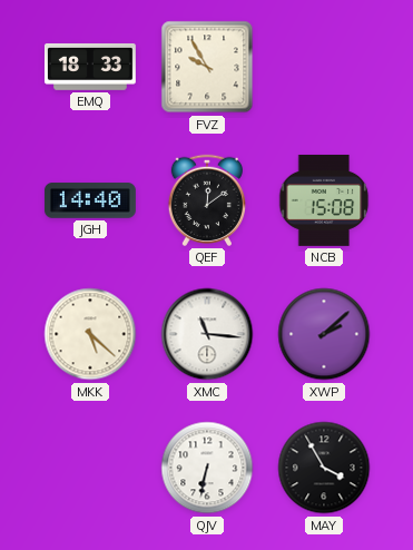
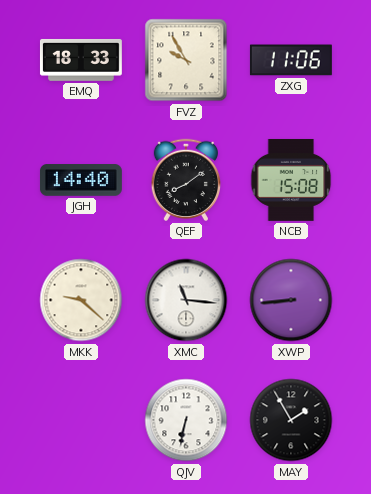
ZXG: none -> 11:06 (291, 60)
QEF: 12:09 -> 8:09 (185, 180)
MKK: 5:22 -> 9:22 (81, 300)
XWP: 2:08 -> 8:44 (291, 300)
MAY: 3:55 -> 1:55 (291, 420)
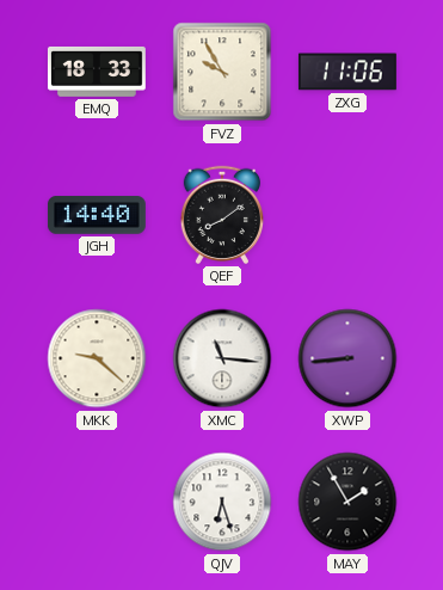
NCB: 15:08 -> none (291, 180)
QJV: 6:32 -> 6:27 (222, 502)
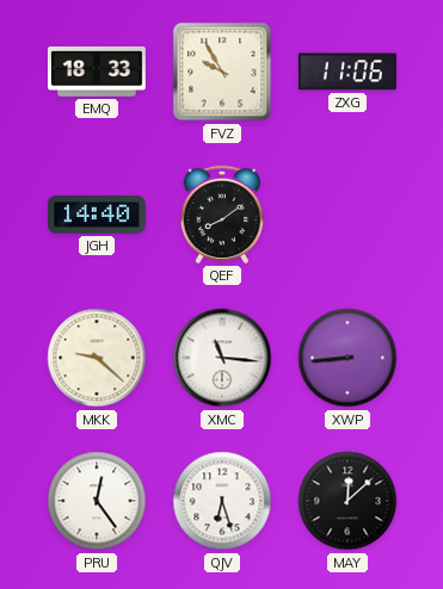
PRU: none -> 12:24 (97, 501)
MAY: 1:55 -> 12:08 (347, 501)
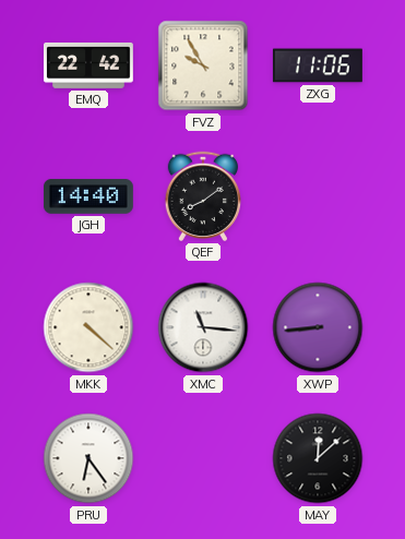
EMQ: 18:33 -> 22:42 (88, 65)
MKK: 9:22 -> 4:22 (88, 327)
PRU: 12:24 -> 6:24 (88, 458)
QJV: 6:27 -> none (222, 501)
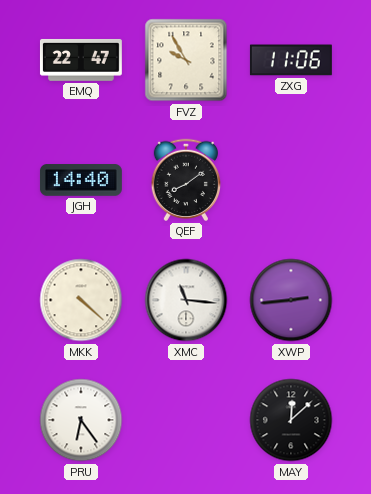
EMQ: 22:42 -> 22:47 (81, 60)
XWP: 8:44 -> 2:44 (291, 300)
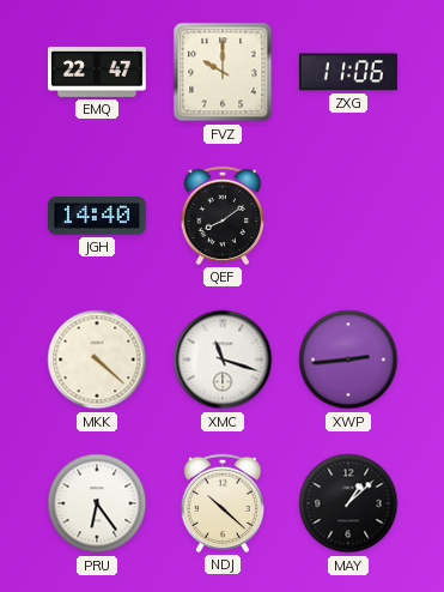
FVZ: 9:55 -> 10:00 (223, 72)
XMC: 11:16 -> 11:18 (223, 360)
NDJ: none -> 10:22 (221, 503)
MAY: 12:08 -> 1:08 (348, 503)
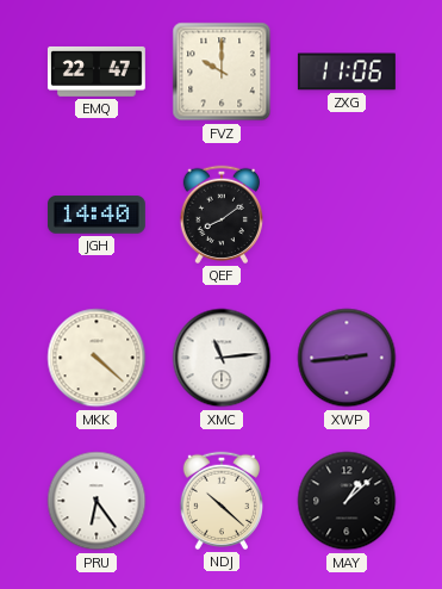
XMC: 11:18 -> 11:14 (222, 358)
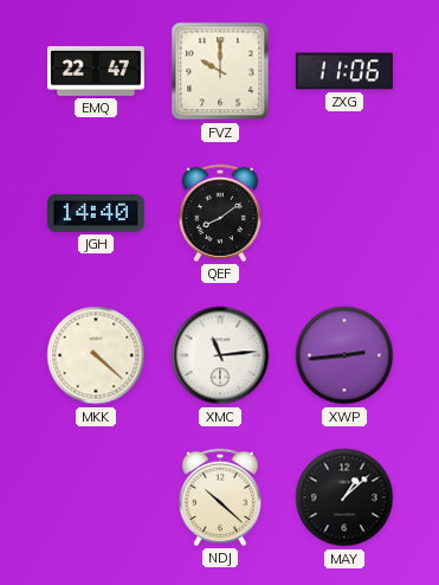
PRU: 6:24 -> none (97, 501)
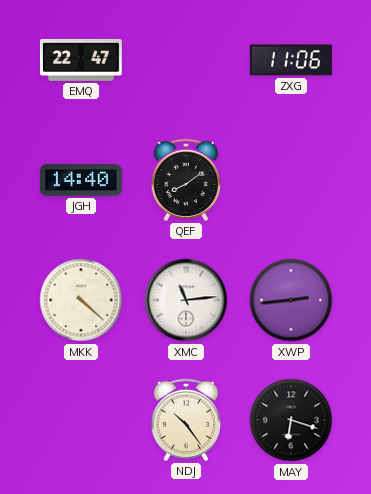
FVZ: 10:00 -> none (220, 71)
NDJ: 10:22 -> 10:24 (185, 420)
MAY: 1:08 -> 6:18 (291, 420)
